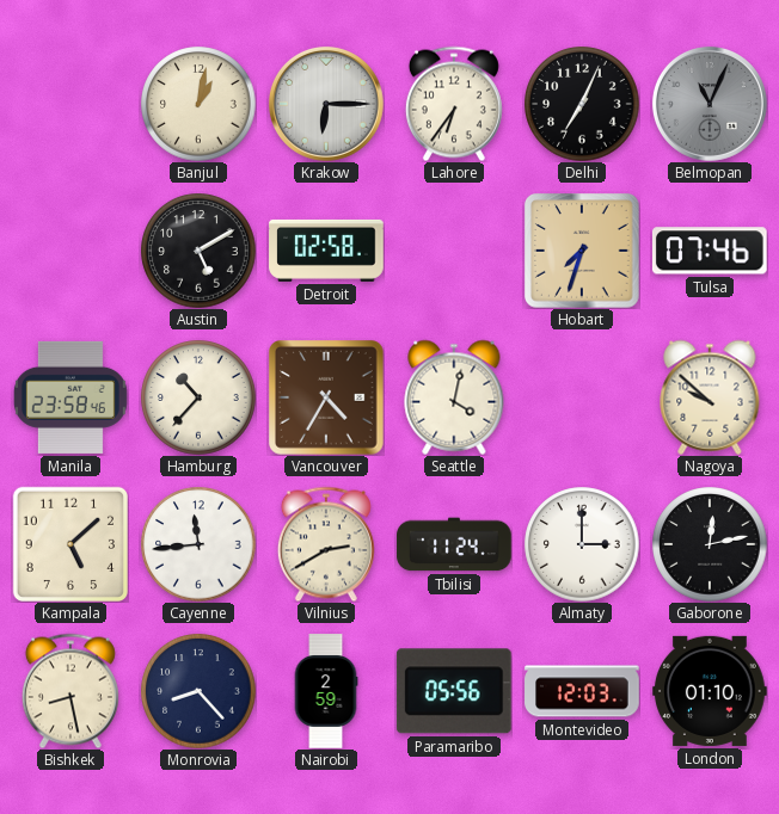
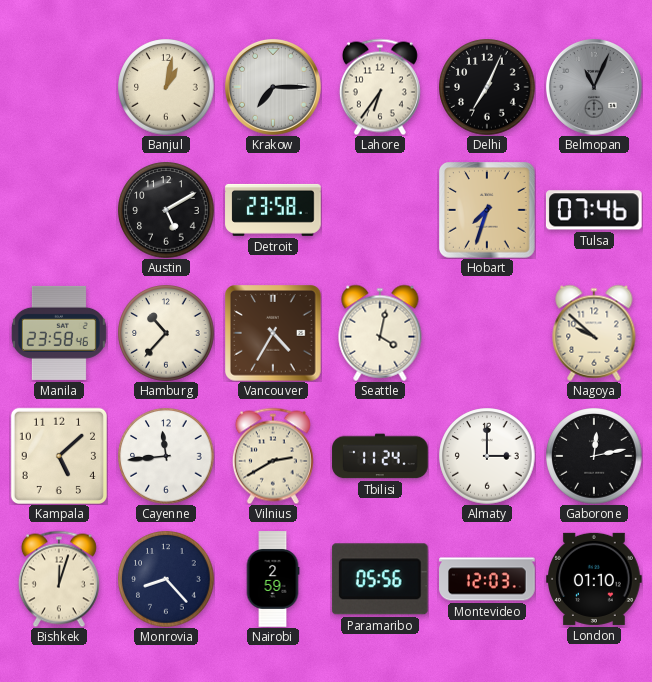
Krakow: 6:15 -> 7:15 (273, 87)
Detroit: 02:58 -> 23:58 (273, 210)
Bishkek: 8:28 -> 12:03 (59, 579)
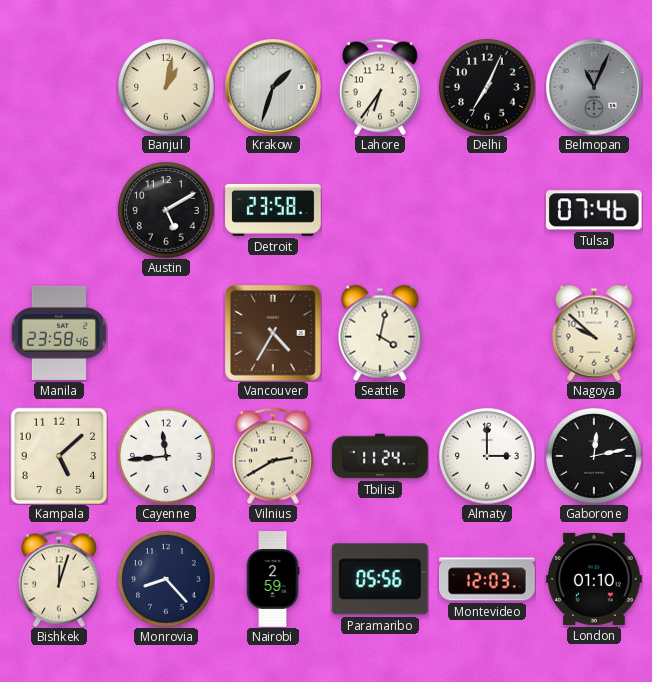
Krakow: 7:15 -> 1:33 (273, 87)
Hobart: 7:33 -> none (488, 211)
Hamburg: 10:37 -> none (166, 333)
